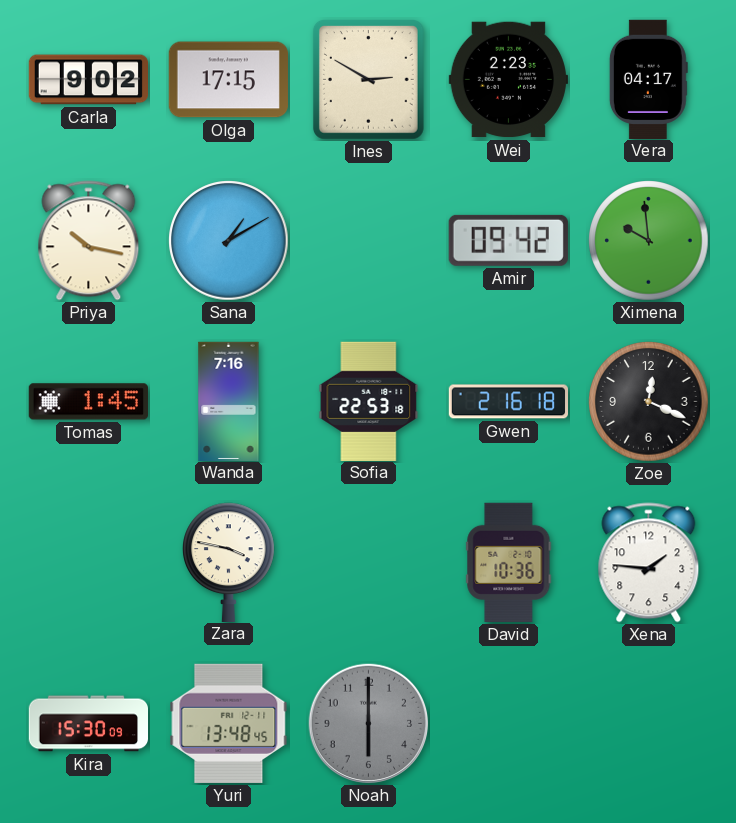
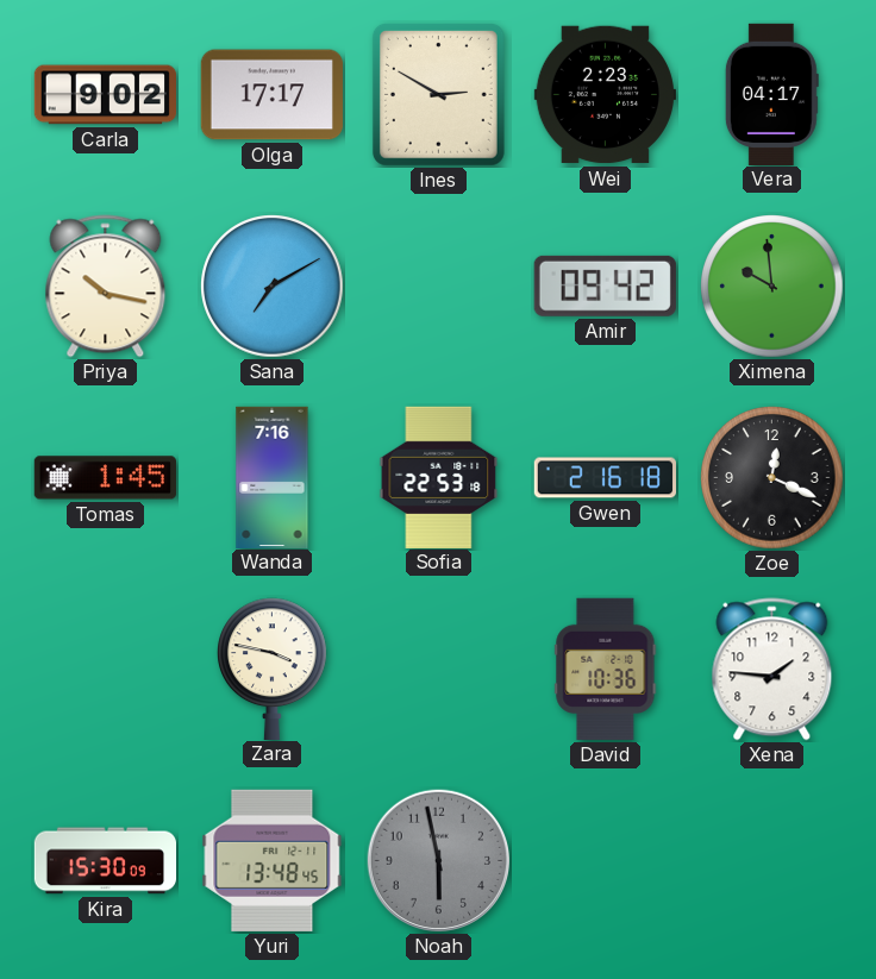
Olga: 17:15 -> 17:17 (271, 95)
Sana: 1:10 -> 7:10 (273, 287)
Noah: 6:00 -> 5:58 (439, 861)
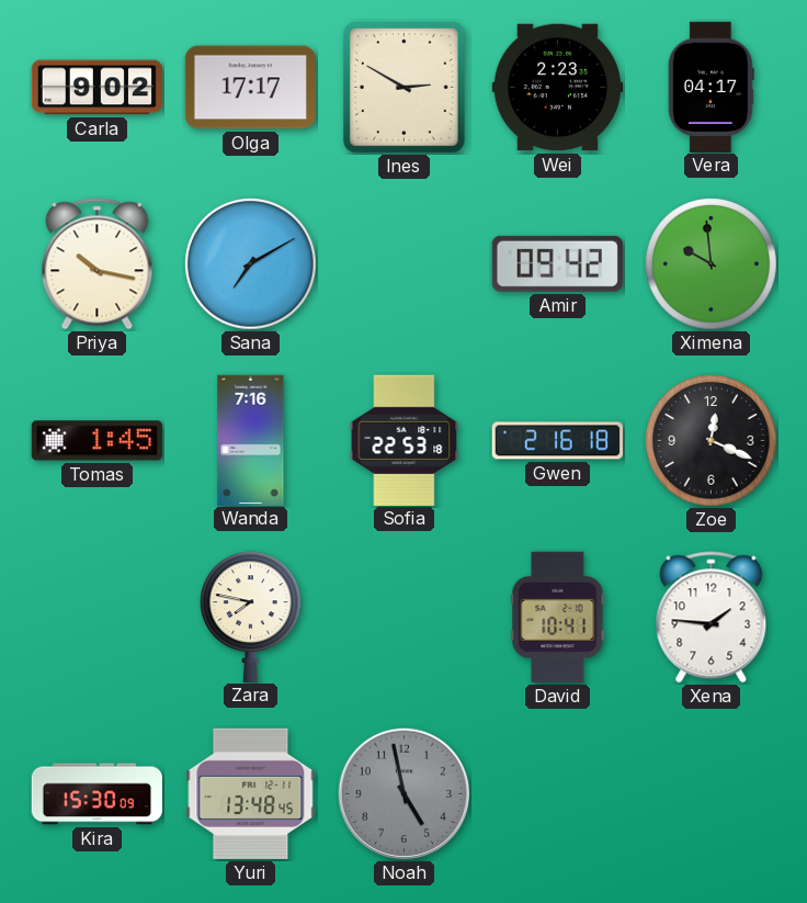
Zara: 3:47 -> 7:47 (251, 617)
David: 10:36 -> 10:41 (558, 617)
Noah: 5:58 -> 4:58 (405, 794)
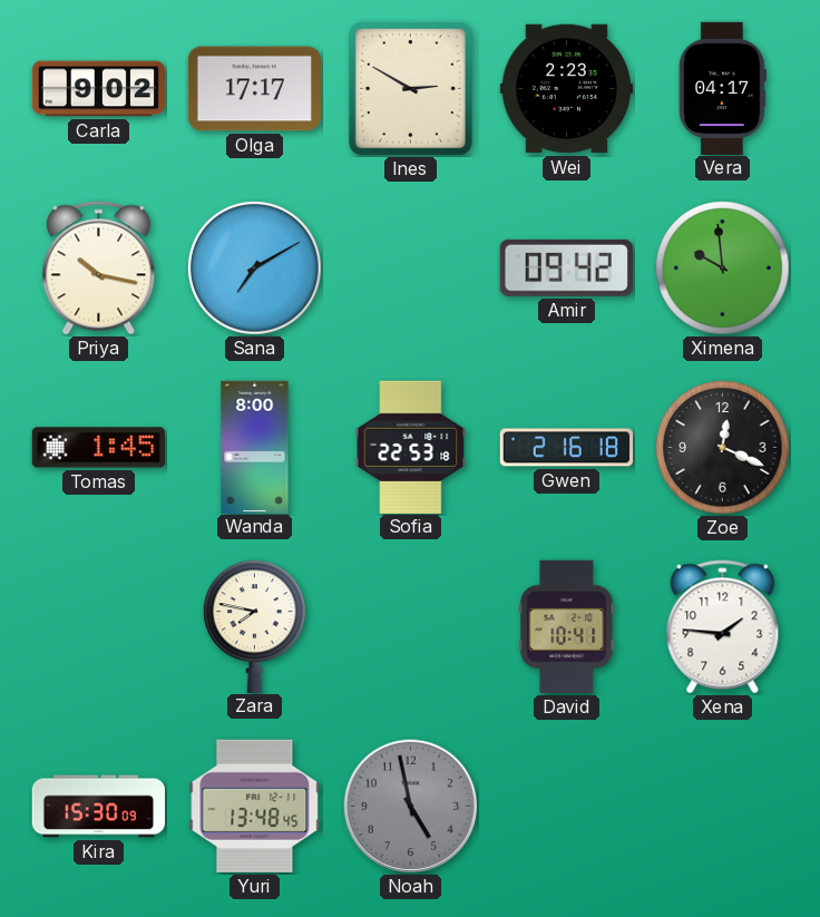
Wanda: 7:16 -> 8:00 (255, 447)
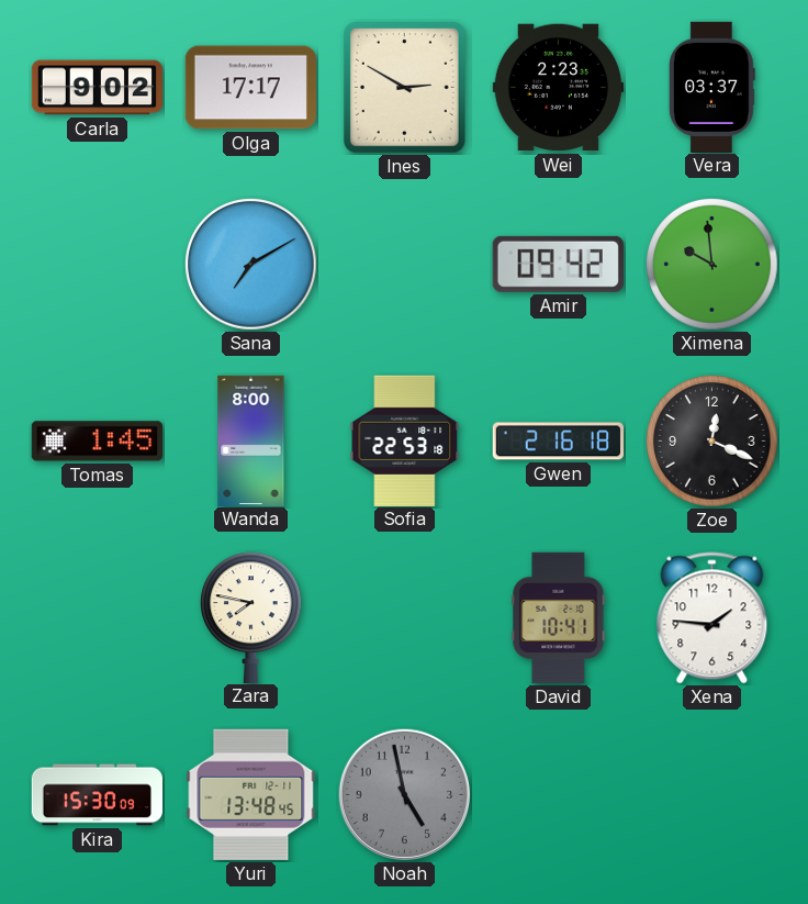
Vera: 04:17 -> 03:37 (711, 87)
Priya: 10:17 -> none (99, 269)
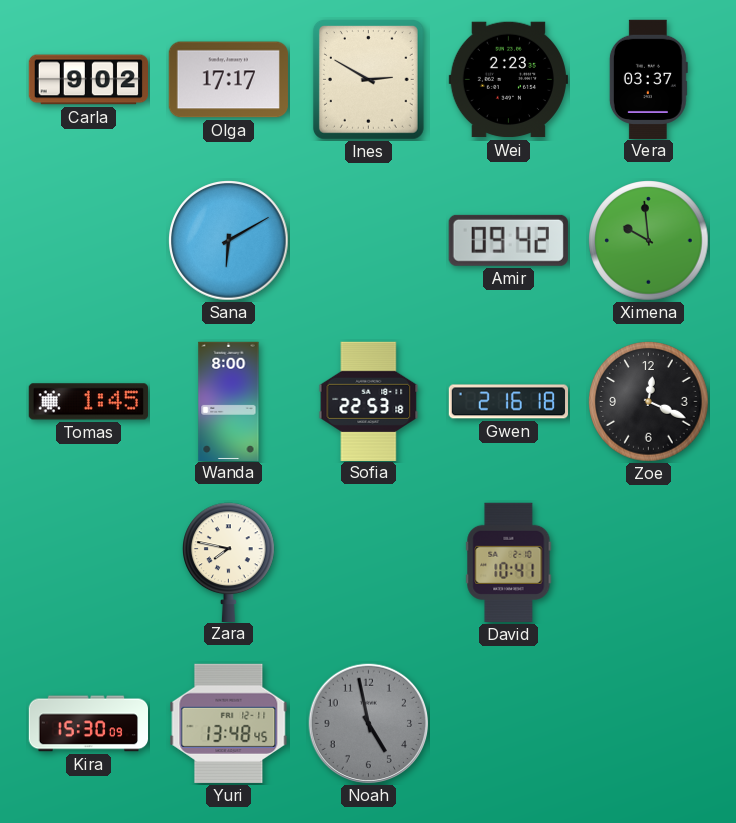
Sana: 7:10 -> 6:10 (229, 241)
Xena: 1:46 -> none (712, 618)
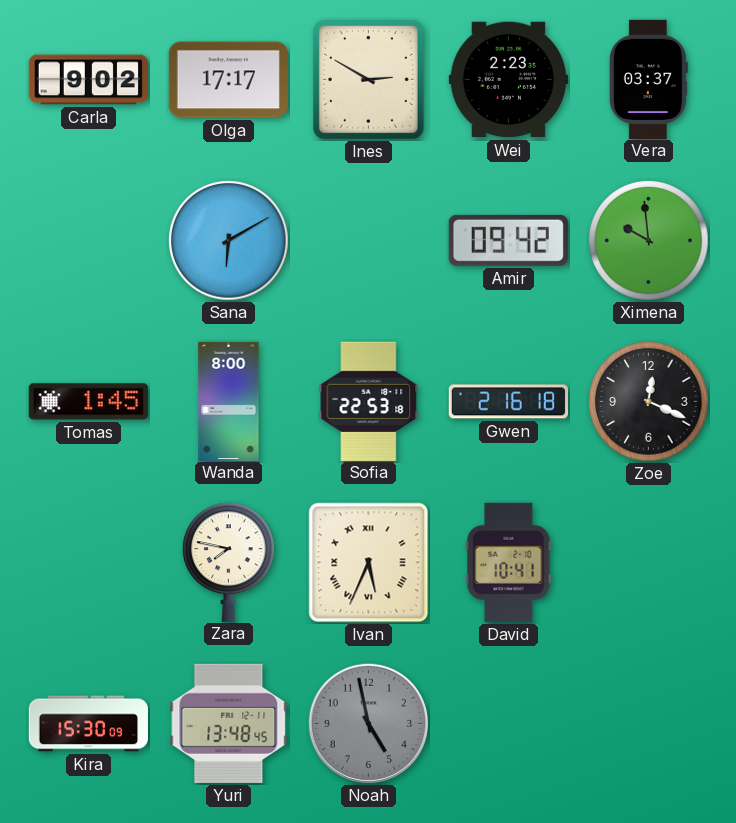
Ivan: none -> 5:34 (369, 563)
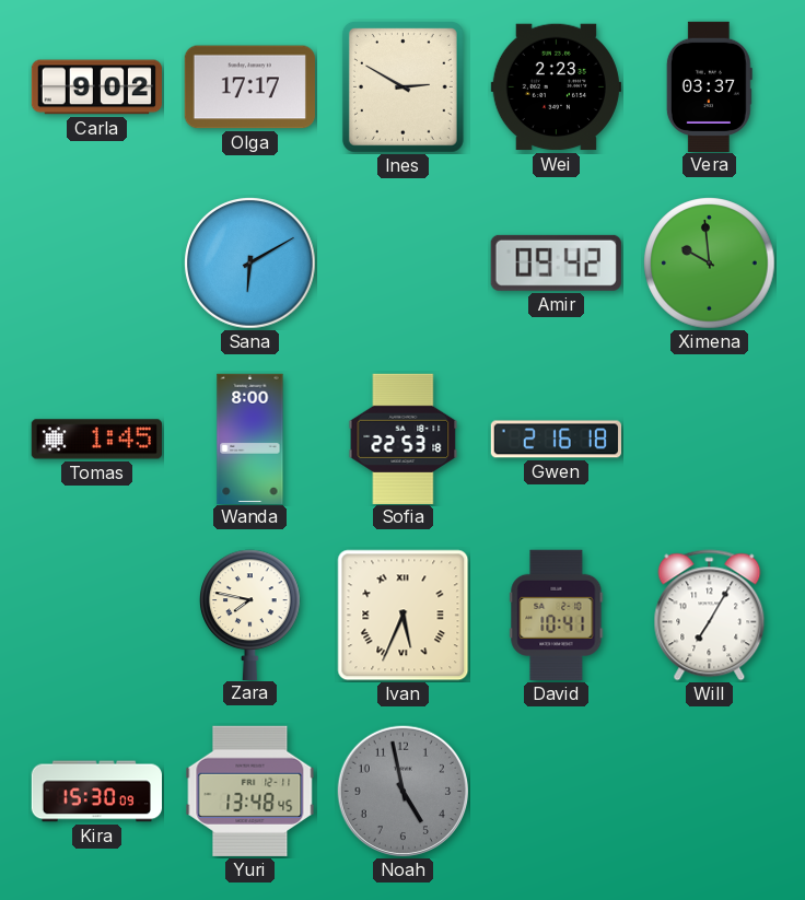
Zoe: 12:19 -> none (649, 402)
Will: none -> 7:05 (710, 616)
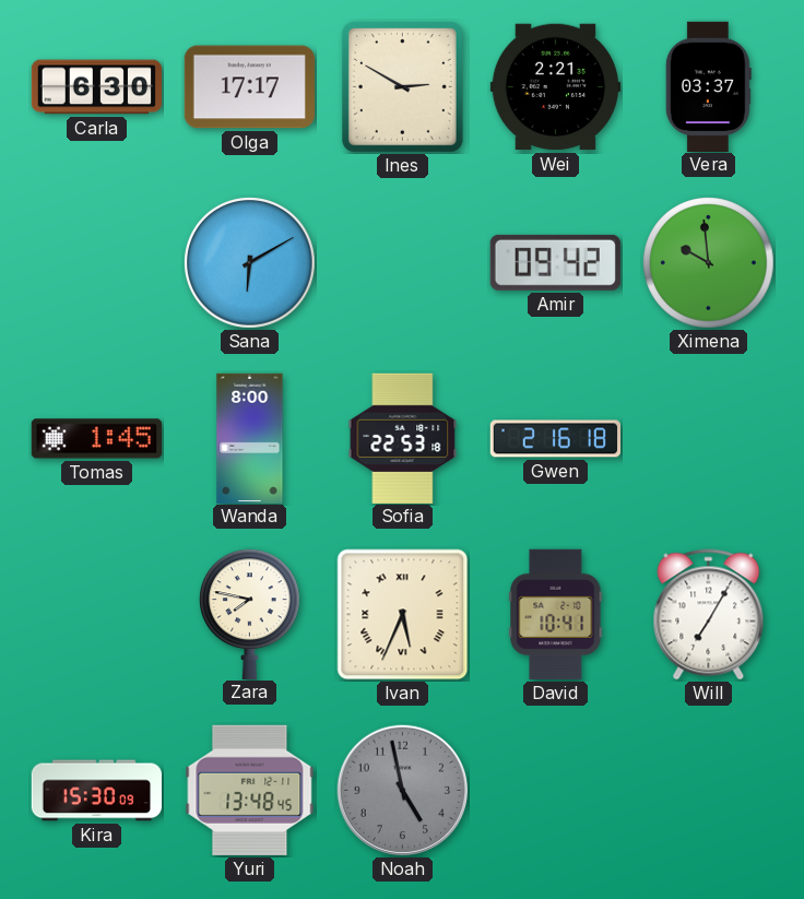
Carla: 9:02 -> 6:30 (96, 87)
Wei: 2:23 -> 2:21 (555, 87)
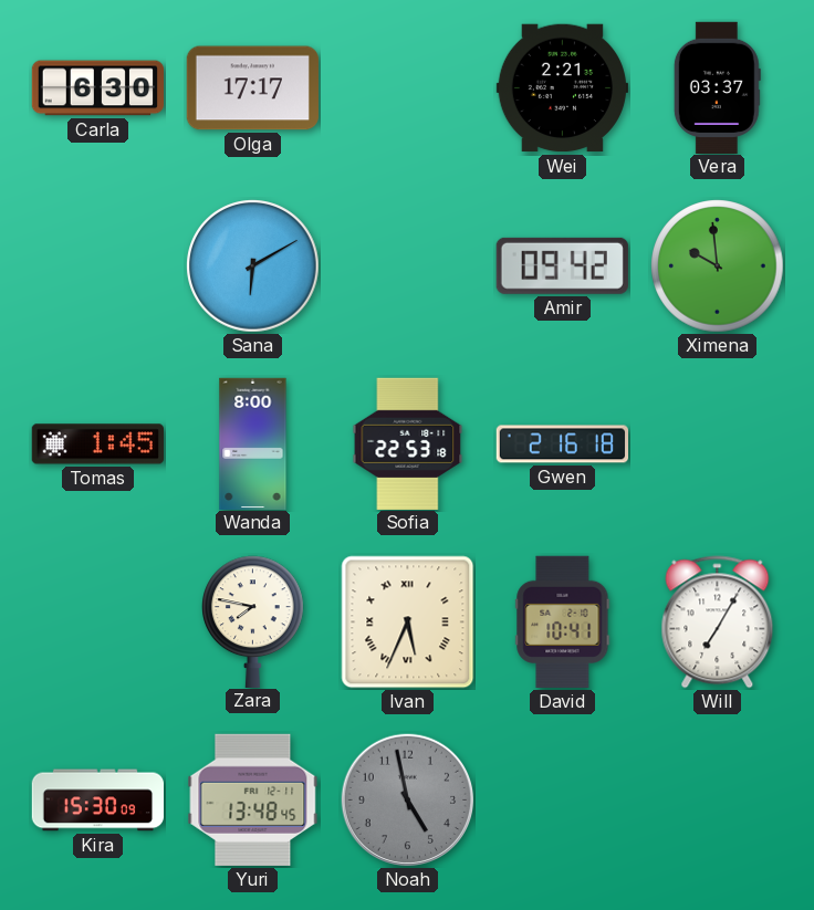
Ines: 2:50 -> none (402, 86)
